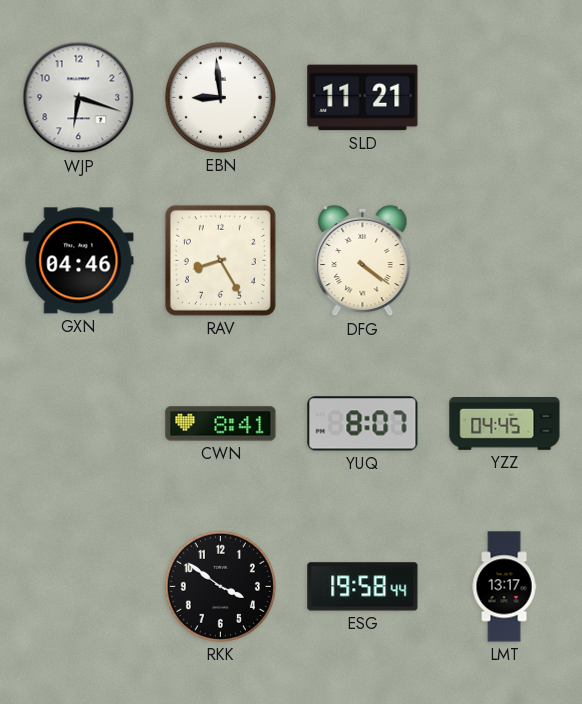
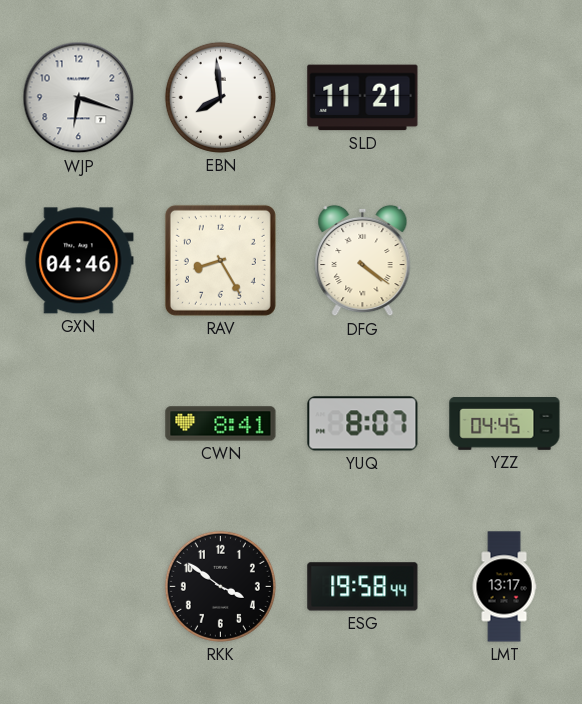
EBN: 8:59 -> 7:59 (220, 97)
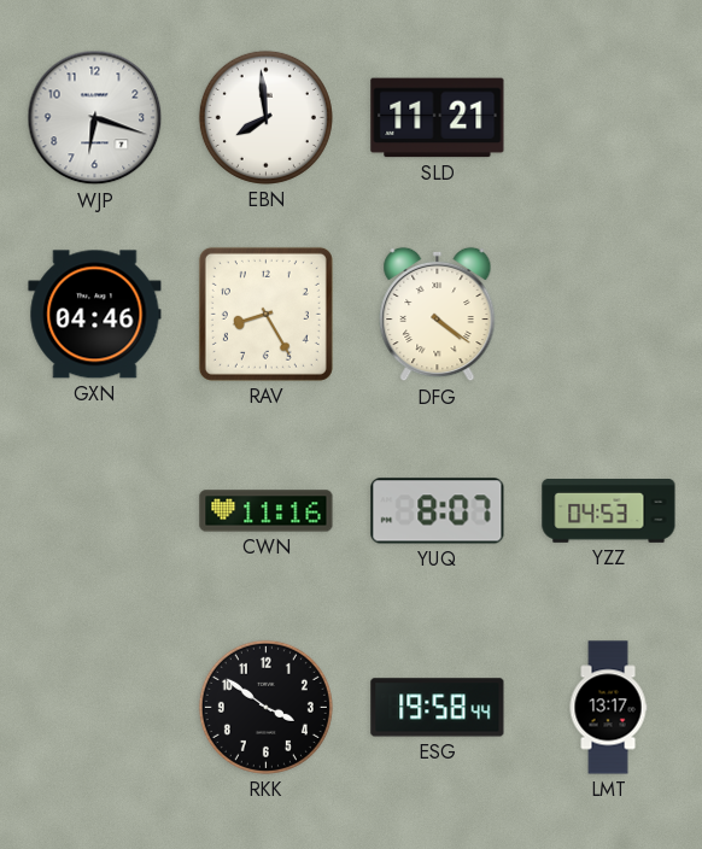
CWN: 8:41 -> 11:16 (267, 511)
YZZ: 04:45 -> 04:53 (609, 511)
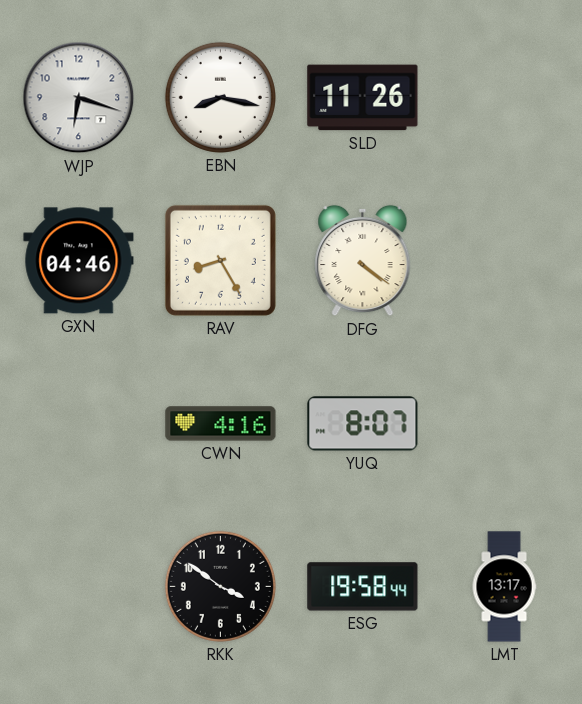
EBN: 7:59 -> 8:17 (220, 97)
SLD: 11:21 -> 11:26 (363, 98)
CWN: 11:16 -> 4:16 (221, 424)
YZZ: 04:53 -> none (609, 511)
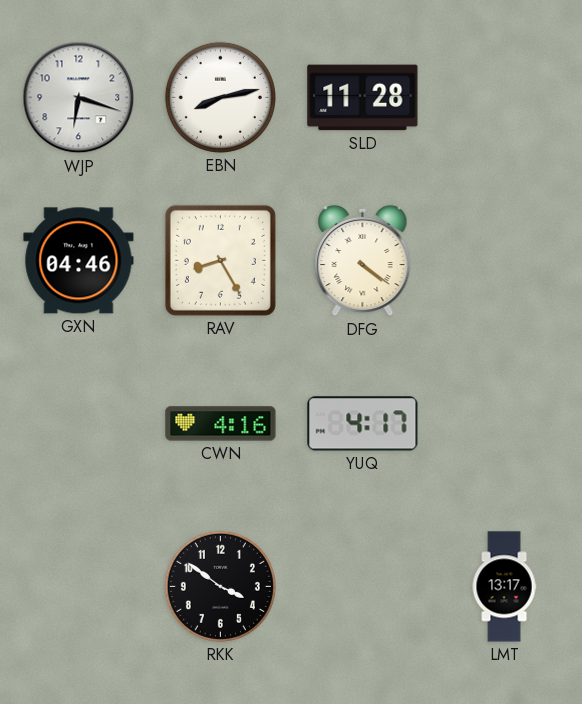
EBN: 8:17 -> 8:13 (220, 97)
SLD: 11:26 -> 11:28 (363, 98)
YUQ: 8:07 -> 4:17 (363, 424)
ESG: 19:58 -> none (363, 587)
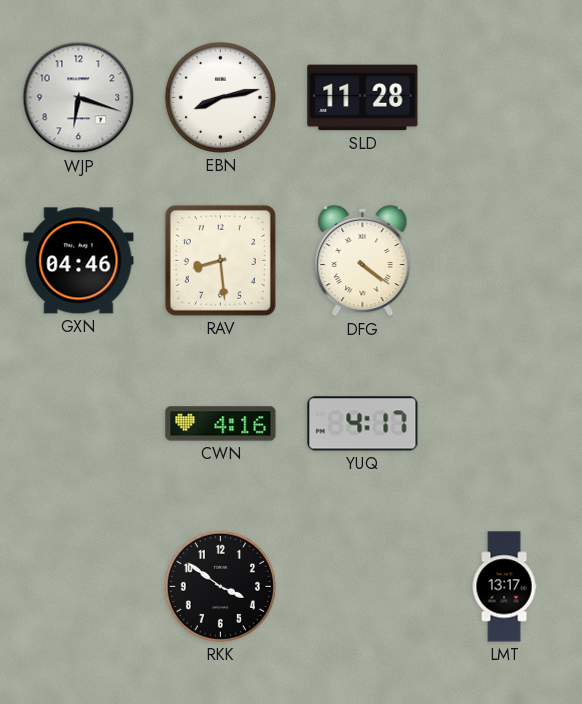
RAV: 8:25 -> 8:29 (220, 260)
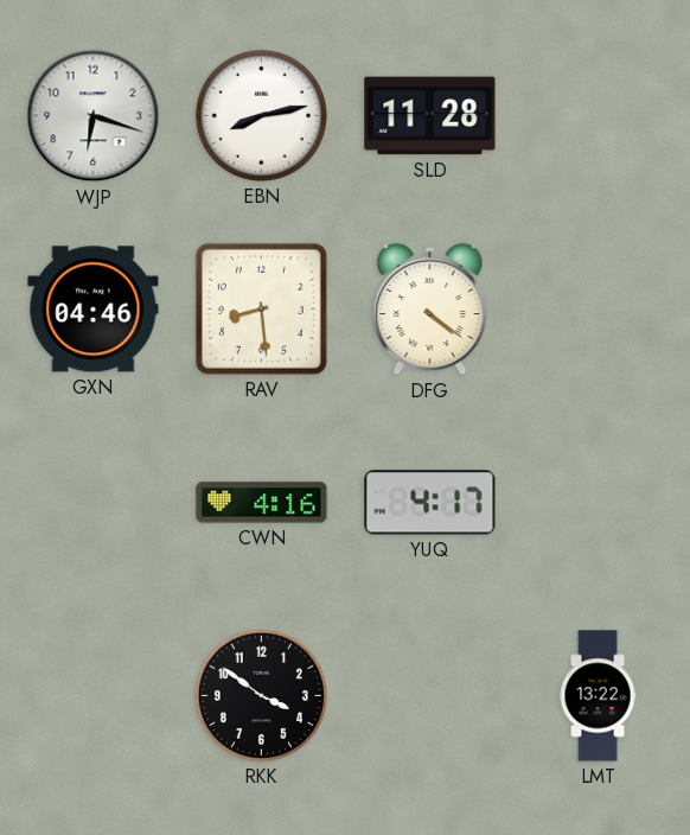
LMT: 13:17 -> 13:22 (598, 696)
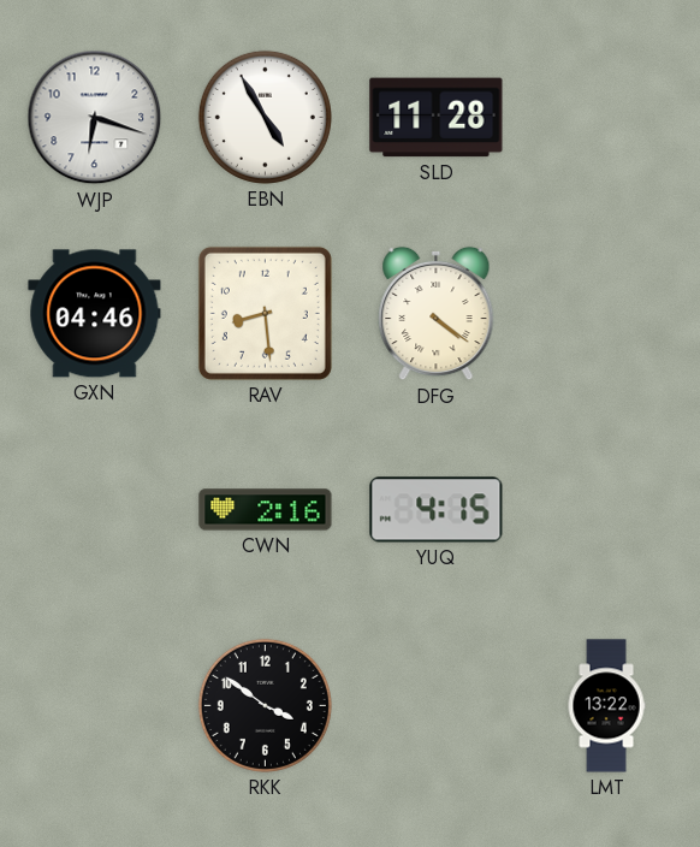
EBN: 8:13 -> 4:55 (265, 117)
CWN: 4:16 -> 2:16 (266, 510)
YUQ: 4:17 -> 4:15 (437, 510)
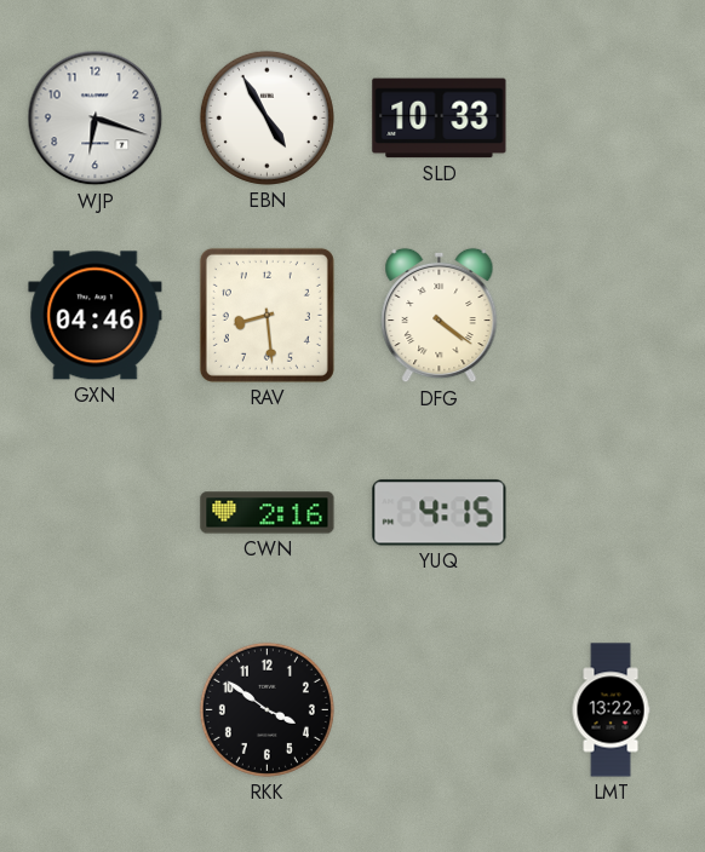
SLD: 11:28 -> 10:33 (440, 119)
